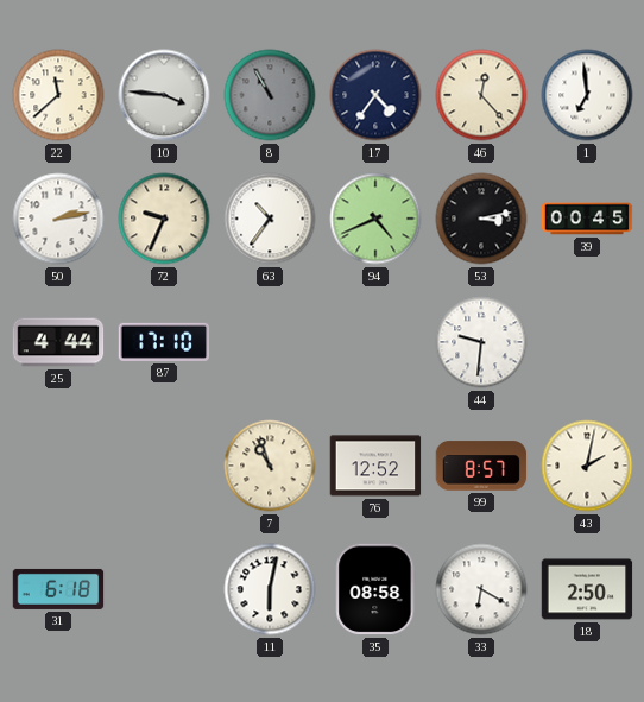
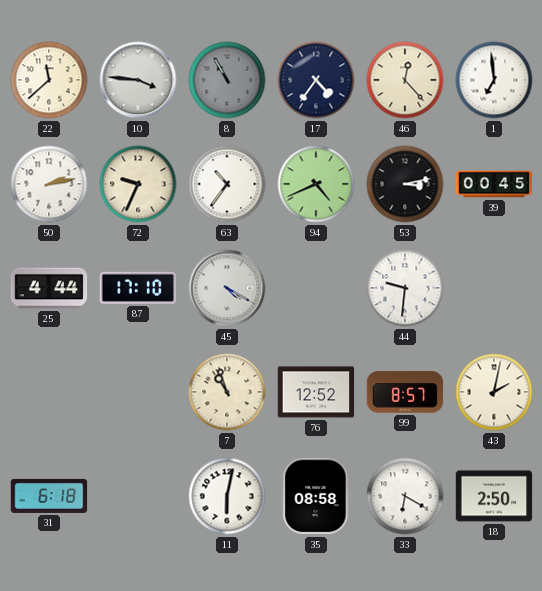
45: none -> 4:20 (227, 288)
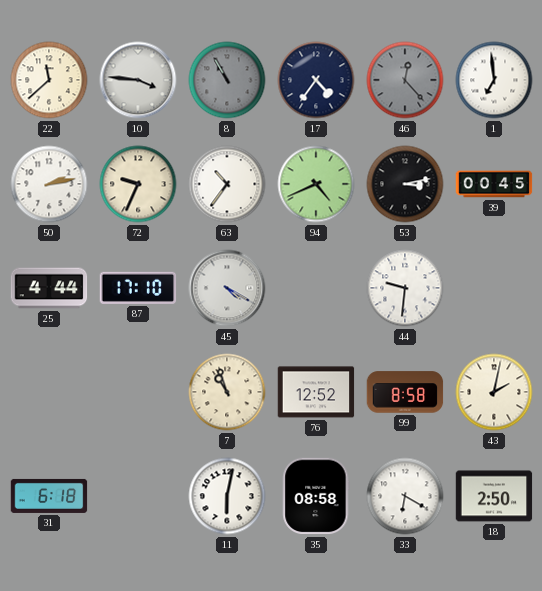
46 dial: cream -> grey (405, 80)
99: 8:57 -> 8:58 (405, 392)
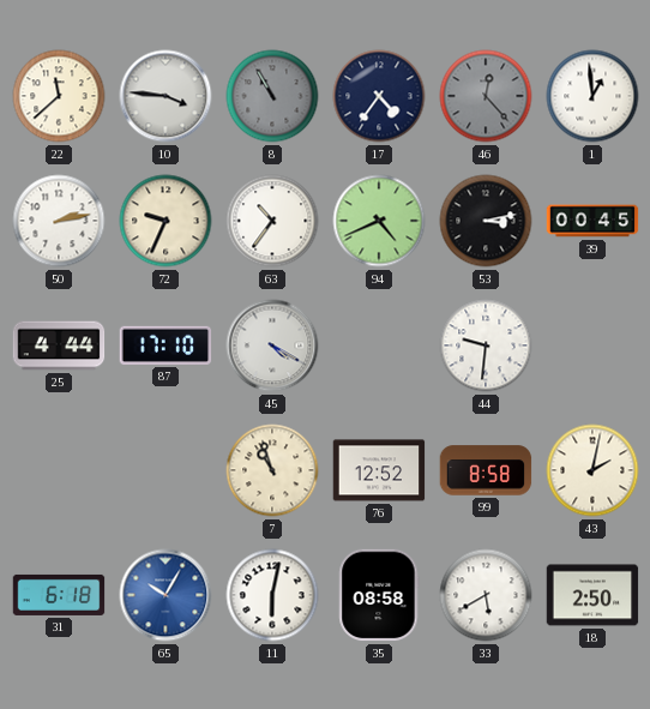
1: 6:59 -> 12:59 (592, 96)
65: none -> 10:05 (165, 595)
33: 6:20 -> 5:40 (486, 595)
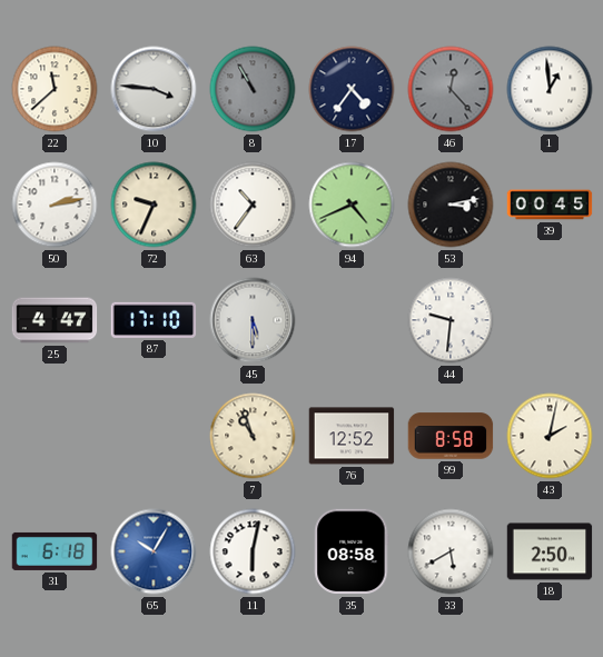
25: 4:44 -> 4:47 (55, 320)
45: 4:20 -> 5:30 (253, 320)
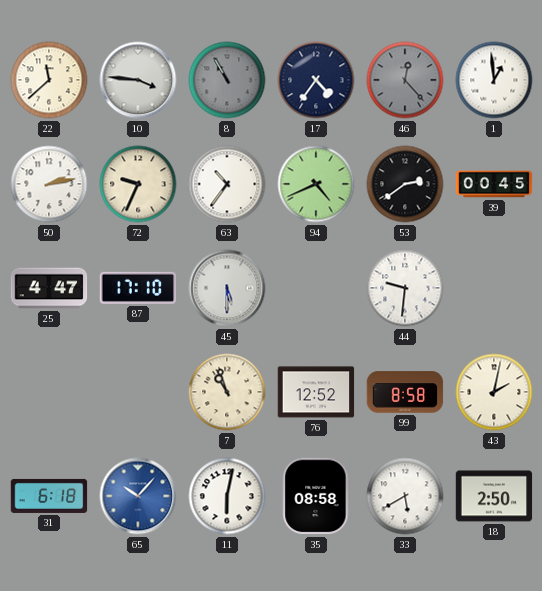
53: 3:13 -> 2:39 (405, 184)
65: 10:05 -> 10:07 (138, 496)
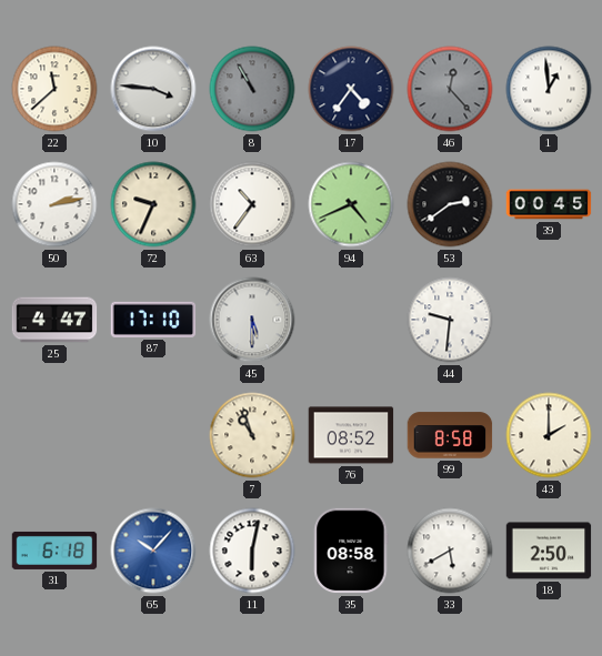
76: 12:52 -> 08:52 (351, 435)
43: 2:02 -> 2:00 (549, 435)
